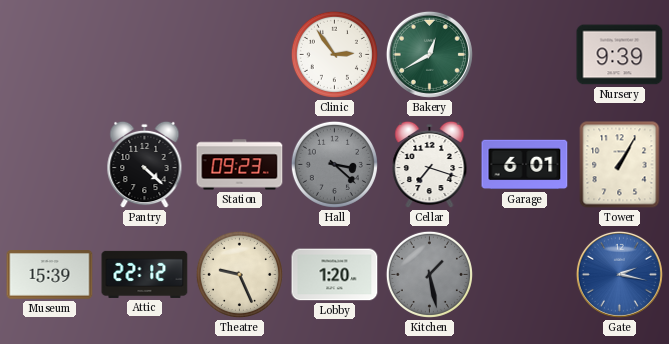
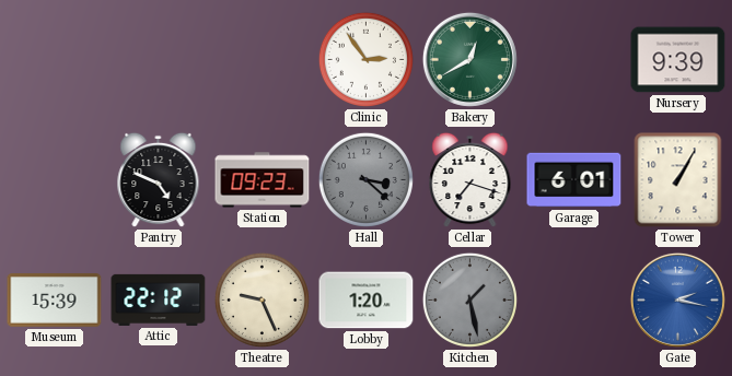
Pantry: 4:22 -> 4:49 (159, 180)
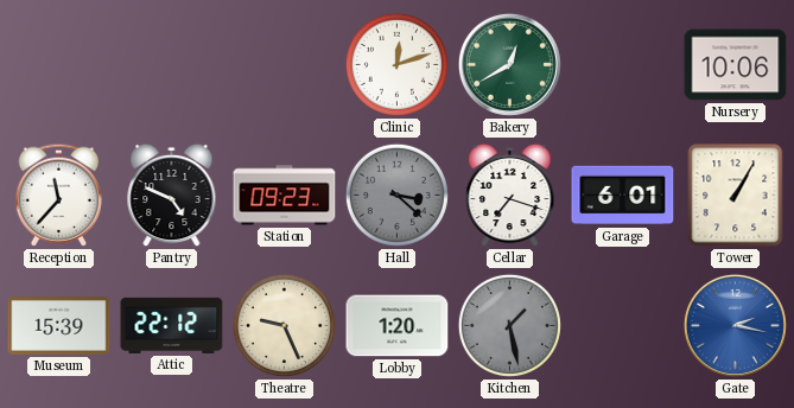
Clinic: 2:54 -> 12:12 (396, 64)
Nursery: 9:39 -> 10:06 (736, 65)
Reception: none -> 11:37 (58, 195)
